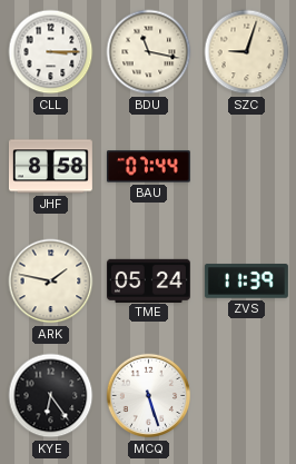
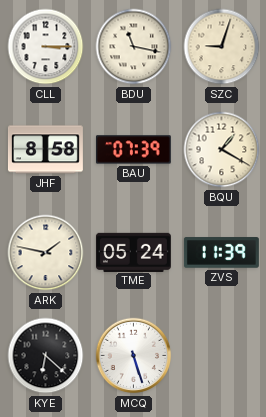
BAU: 07:44 -> 07:39 (133, 150)
BQU: none -> 1:20 (222, 150)
KYE: 6:24 -> 6:22 (46, 356)
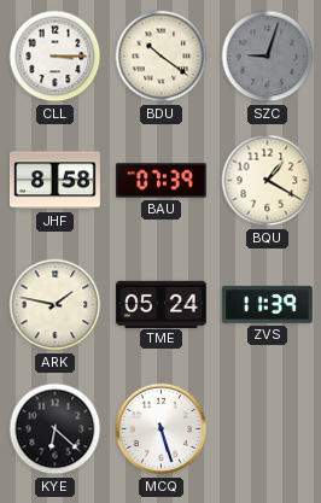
BDU: 11:17 -> 10:21 (162, 57)
SZC dial: cream -> grey (268, 57)
